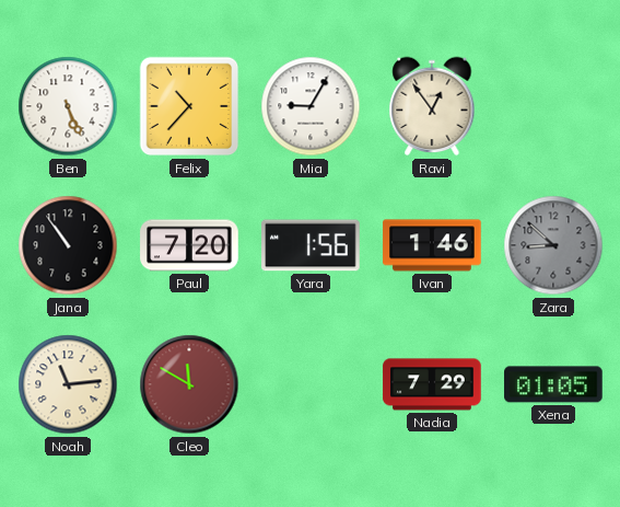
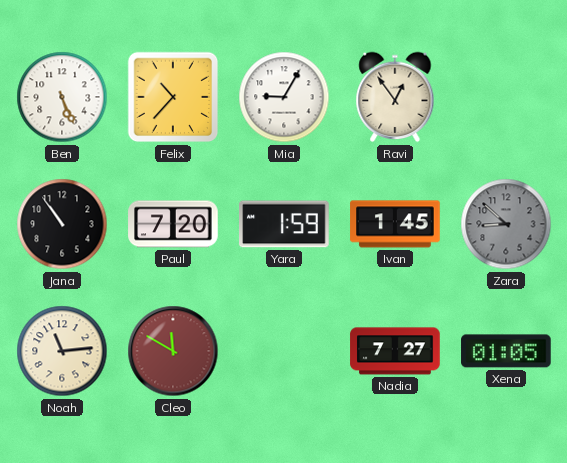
Yara: 1:56 -> 1:59 (284, 224)
Ivan: 1:46 -> 1:45 (395, 224)
Nadia: 7:29 -> 7:27 (395, 351)
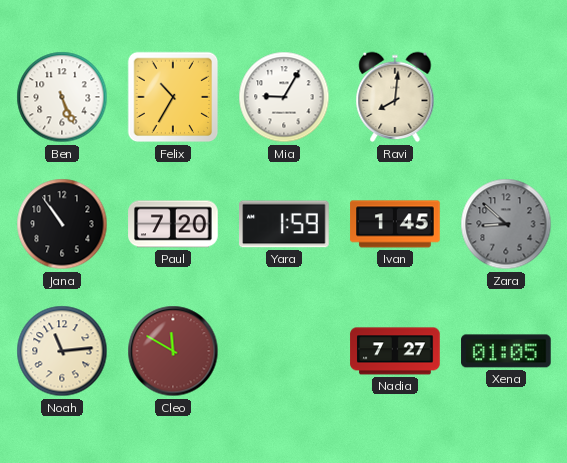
Felix: 10:37 -> 10:35 (173, 97)
Ravi: 12:54 -> 8:01 (395, 97)
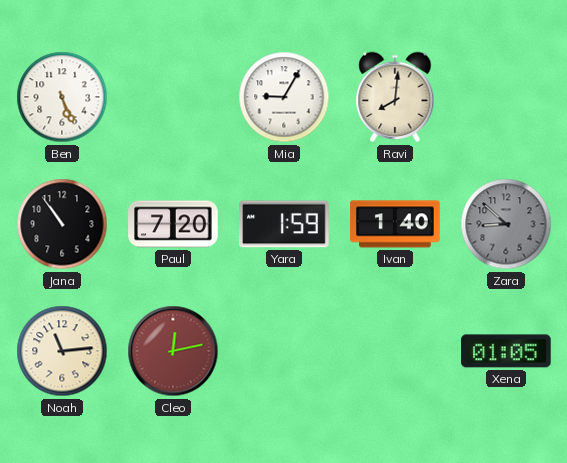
Felix: 10:35 -> none (173, 97)
Ivan: 1:45 -> 1:40 (395, 224)
Cleo: 11:50 -> 12:13 (173, 351)
Nadia: 7:27 -> none (395, 351)
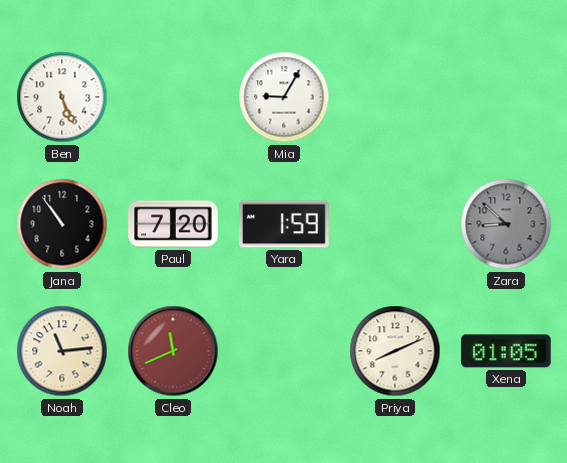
Ravi: 8:01 -> none (395, 97)
Ivan: 1:40 -> none (395, 224)
Cleo: 12:13 -> 11:41 (173, 351)
Priya: none -> 8:11 (395, 351)
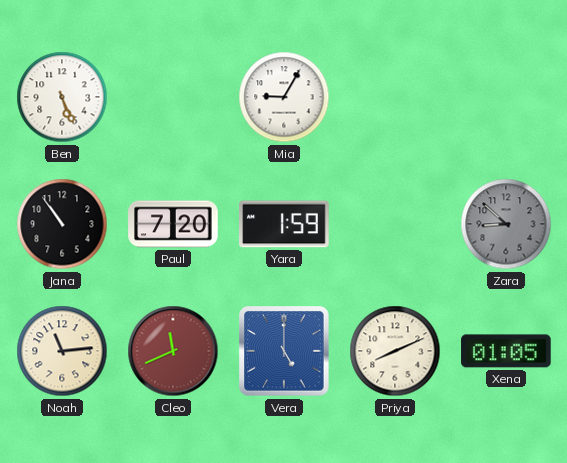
Vera: none -> 5:00 (284, 351)
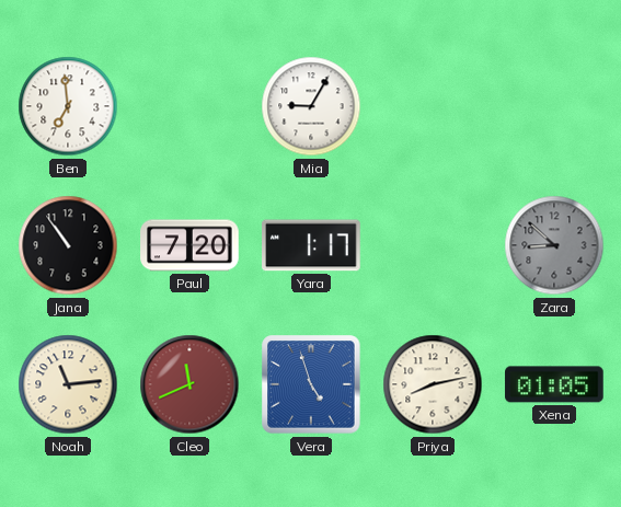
Ben: 5:26 -> 6:59 (68, 106)
Yara: 1:59 -> 1:17 (311, 245)
Vera: 5:00 -> 4:57 (311, 384)
Priya: 8:11 -> 8:13 (433, 384)
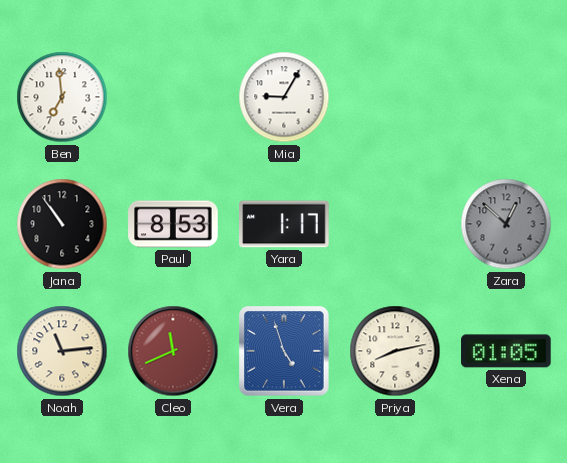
Paul: 7:20 -> 8:53 (173, 224)
Zara: 8:52 -> 12:52 (506, 224)
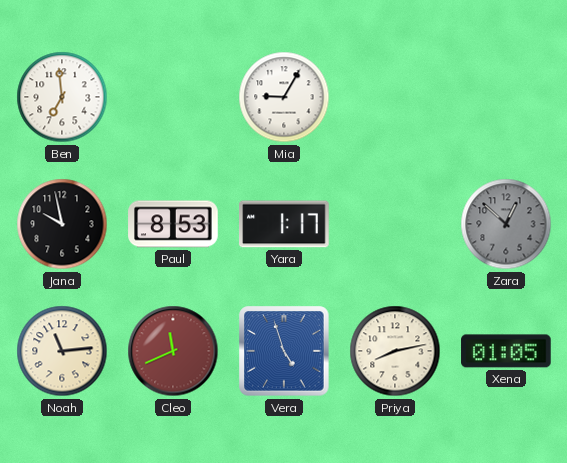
Jana: 10:54 -> 9:58 (62, 224)
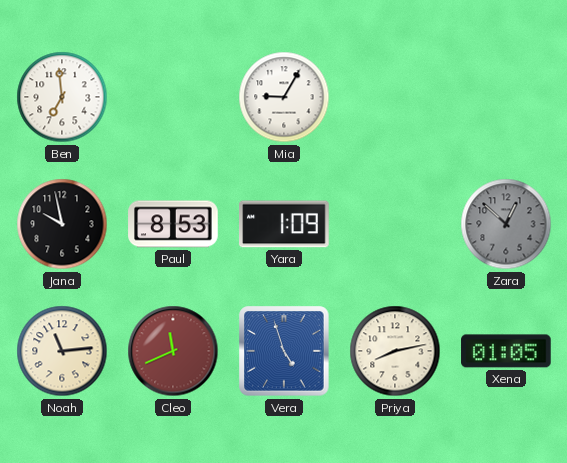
Yara: 1:17 -> 1:09 (284, 224)
